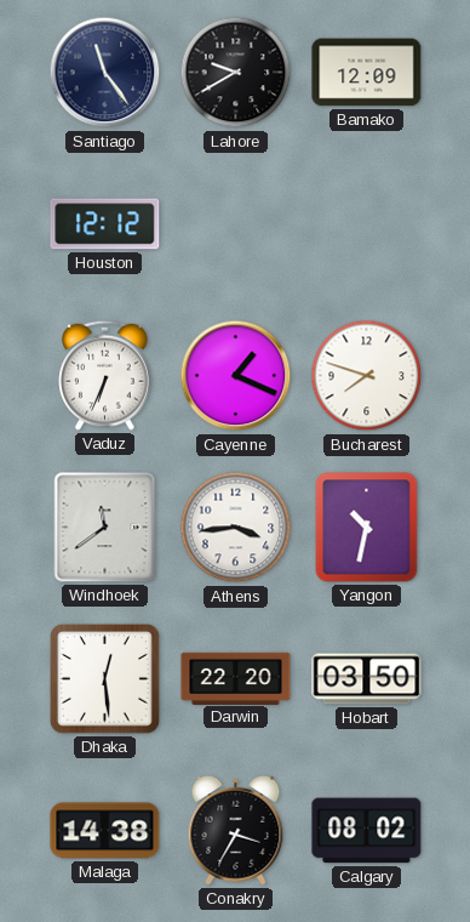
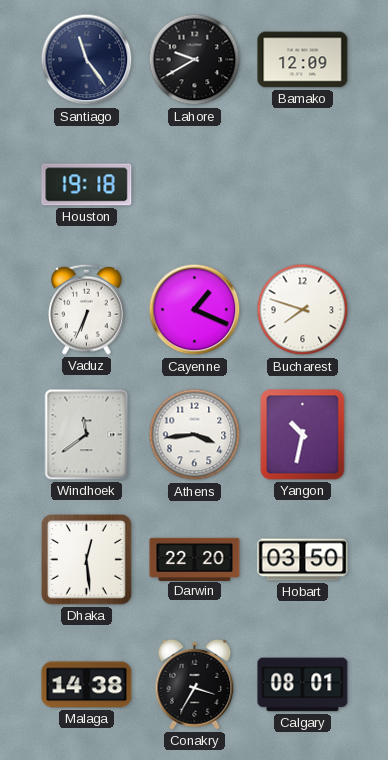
Houston: 12:12 -> 19:18 (87, 185)
Calgary: 08:02 -> 08:01 (303, 685)
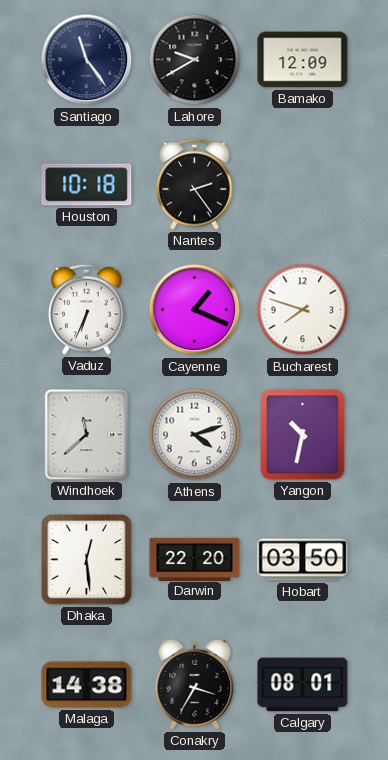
Houston: 19:18 -> 10:18 (87, 185)
Nantes: none -> 2:24 (195, 184)
Windhoek: 11:39 -> 11:38 (87, 435)
Athens: 3:44 -> 4:12 (195, 435)
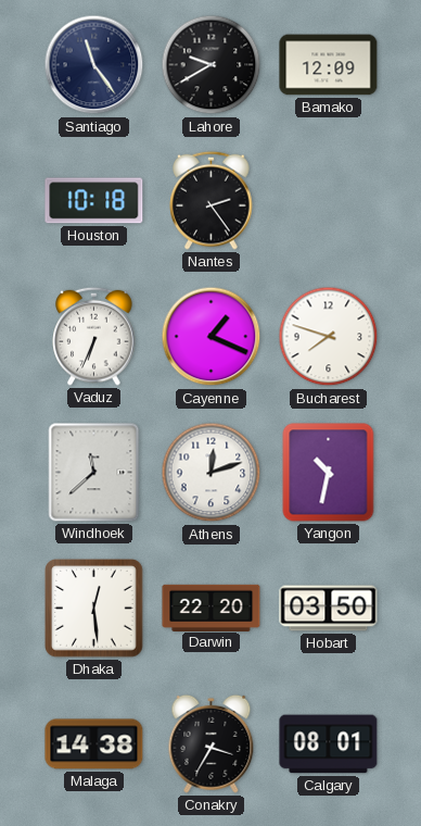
Athens: 4:12 -> 12:12 (212, 473)
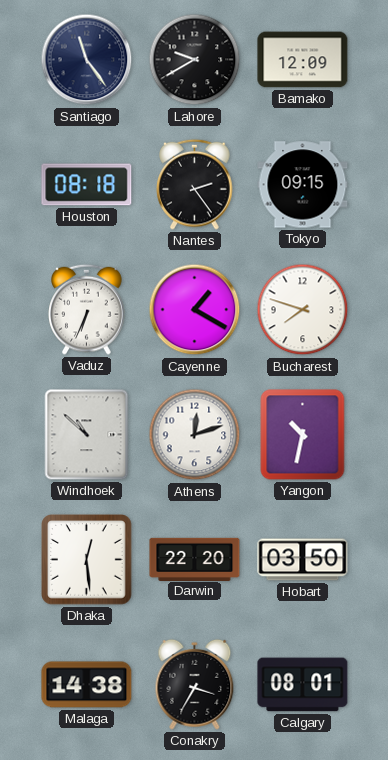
Houston: 10:18 -> 08:18 (87, 185)
Tokyo: none -> 09:15 (303, 185)
Cayenne: 1:19 -> 1:20 (195, 310)
Windhoek: 11:38 -> 10:52 (87, 435)
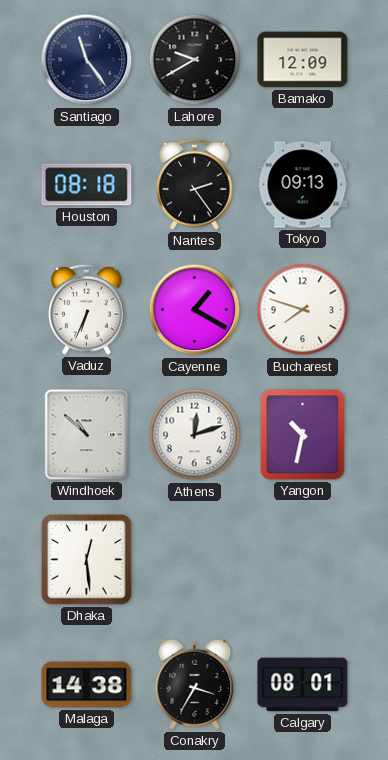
Tokyo: 09:15 -> 09:13 (303, 185)
Darwin: 22:20 -> none (195, 559)
Hobart: 03:50 -> none (303, 560)
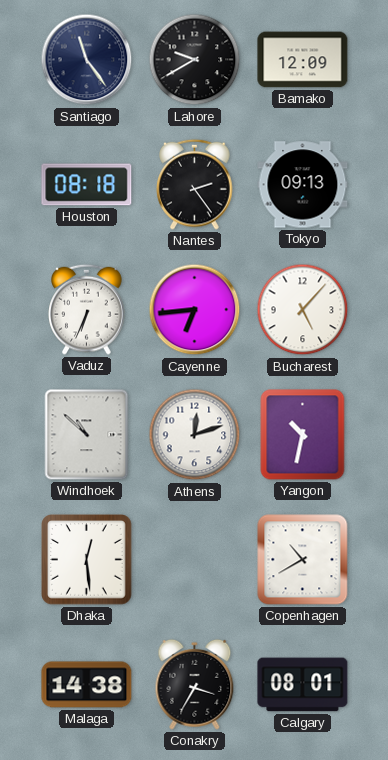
Cayenne: 1:20 -> 6:44 (195, 310)
Bucharest: 7:48 -> 5:07 (303, 310)
Copenhagen: none -> 10:40 (303, 560)
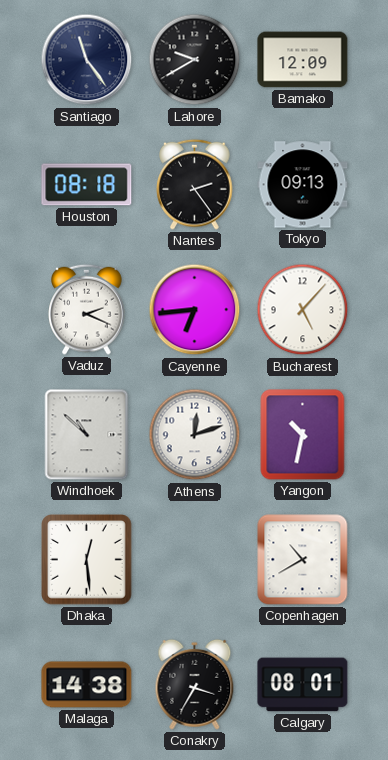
Vaduz: 6:34 -> 2:19 (87, 309)
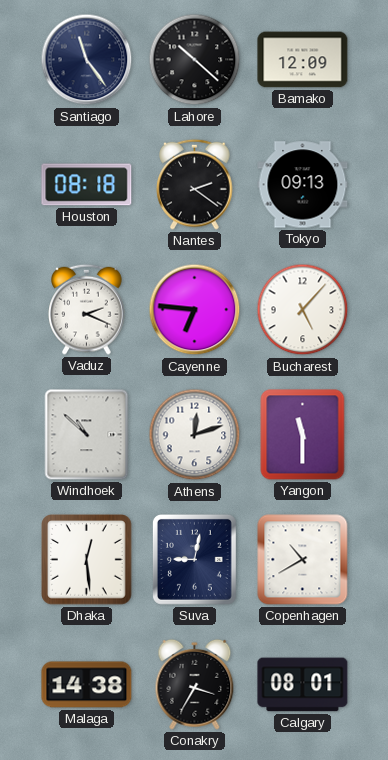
Lahore: 9:40 -> 10:22 (195, 60)
Nantes: 2:24 -> 2:21 (195, 184)
Cayenne: 6:44 -> 6:46 (195, 310)
Yangon: 10:32 -> 11:30 (303, 435)
Suva: none -> 9:02 (194, 559)
